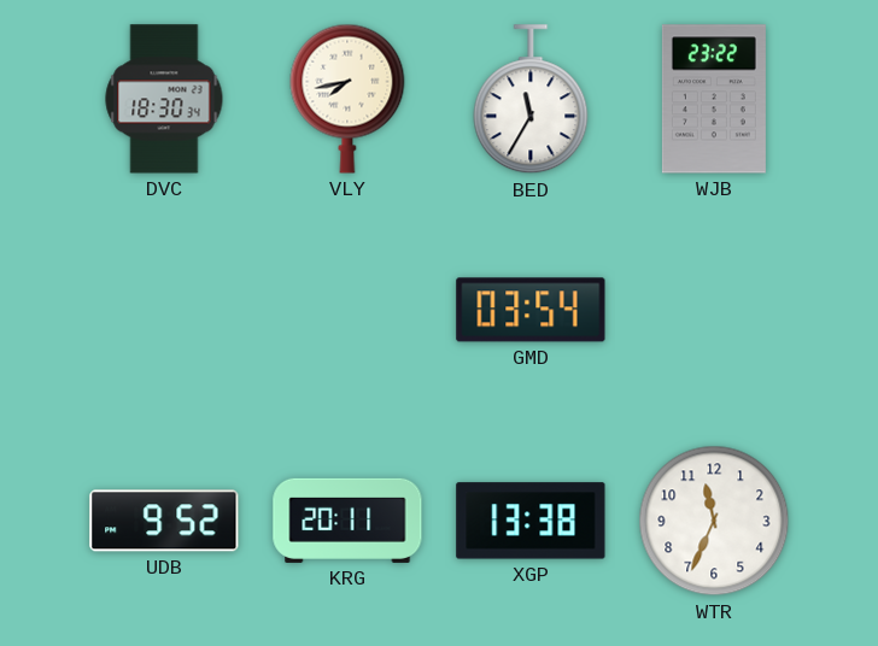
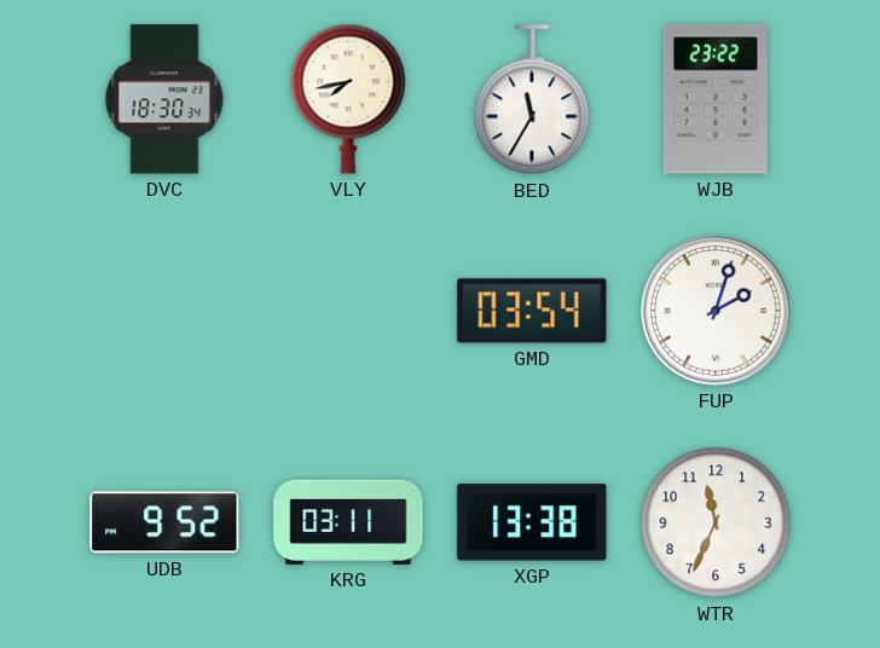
FUP: none -> 2:03 (717, 312)
KRG: 20:11 -> 03:11 (348, 522)
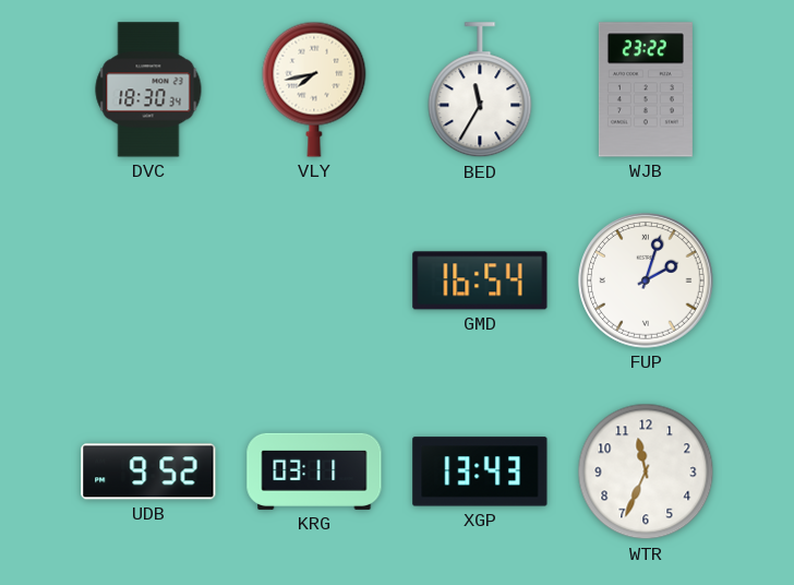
GMD: 03:54 -> 16:54 (480, 280)
XGP: 13:38 -> 13:43 (480, 471)
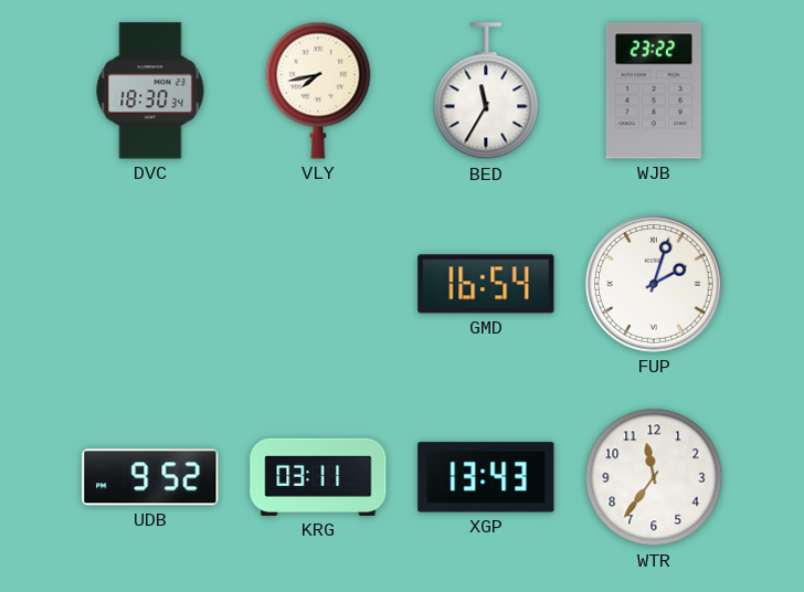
WTR: 11:34 -> 11:36 (654, 477)
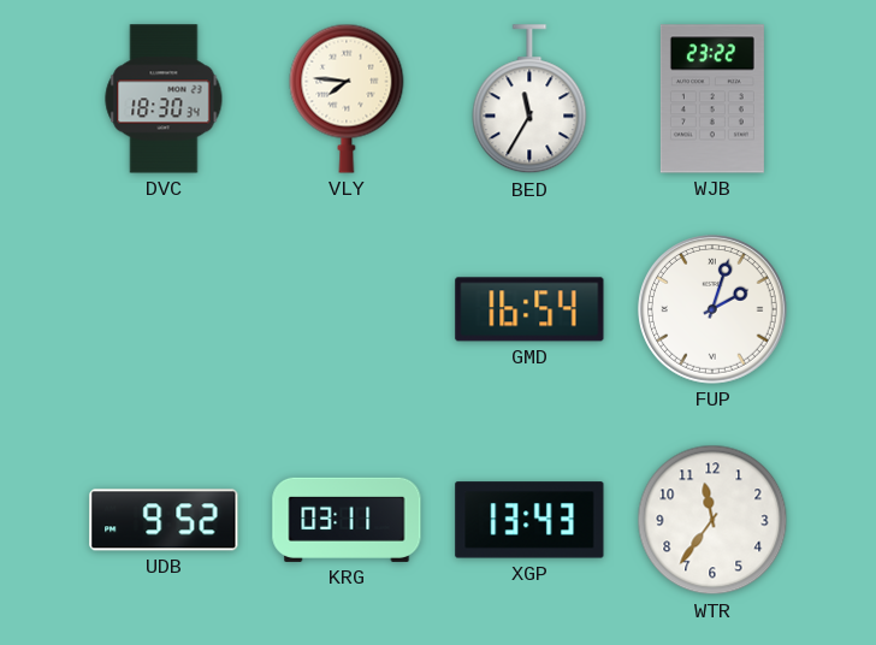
VLY: 7:43 -> 7:46 (347, 99)
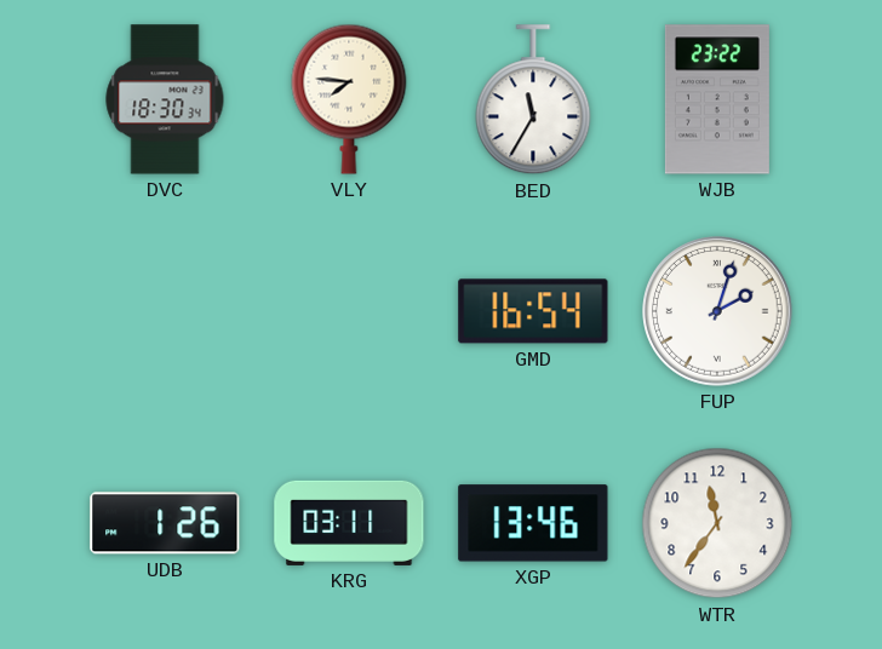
UDB: 9:52 -> 1:26 (165, 523)
XGP: 13:43 -> 13:46 (533, 523)
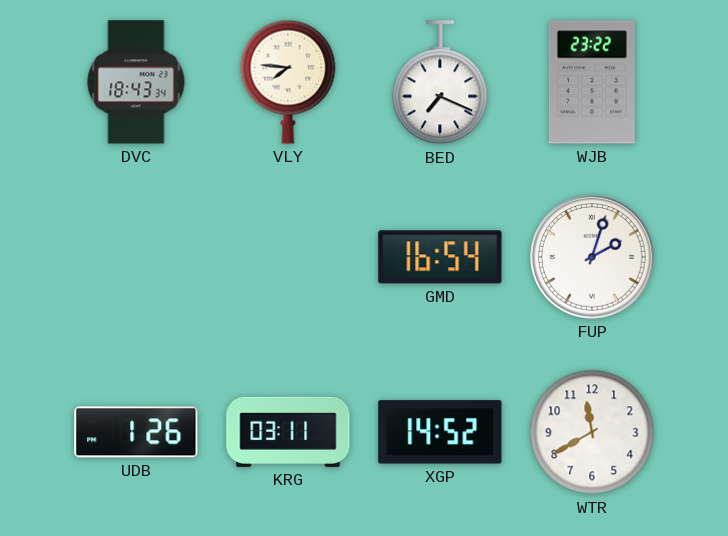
DVC: 18:30 -> 18:43 (136, 82)
BED: 11:35 -> 7:19 (440, 83)
XGP: 13:46 -> 14:52 (440, 432)
WTR: 11:36 -> 11:40 (592, 432)
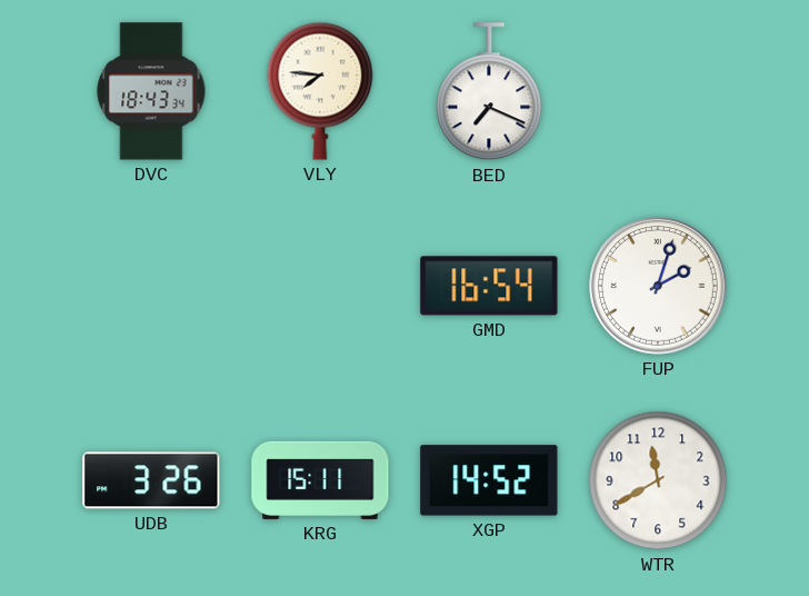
WJB: 23:22 -> none (592, 82)
UDB: 1:26 -> 3:26 (151, 480)
KRG: 03:11 -> 15:11 (320, 480)
